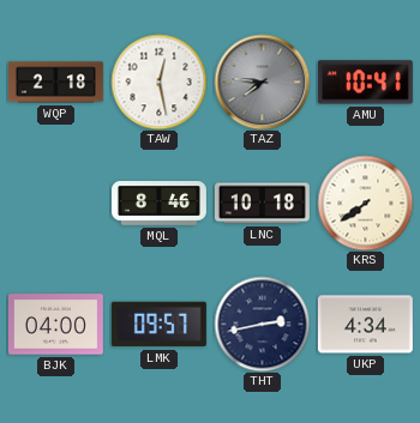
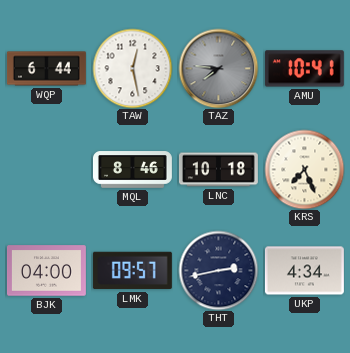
WQP: 2:18 -> 6:44 (46, 69)
KRS: 7:39 -> 7:26 (304, 169)
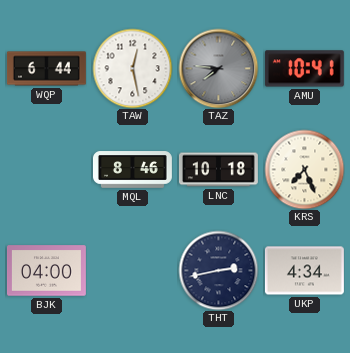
LMK: 09:57 -> none (132, 271)
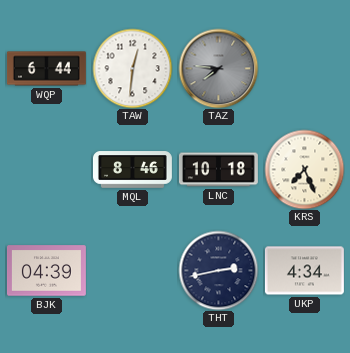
TAW: 12:28 -> 12:31 (132, 68)
AMU: 10:41 -> none (304, 69)
BJK: 04:00 -> 04:39 (46, 271)
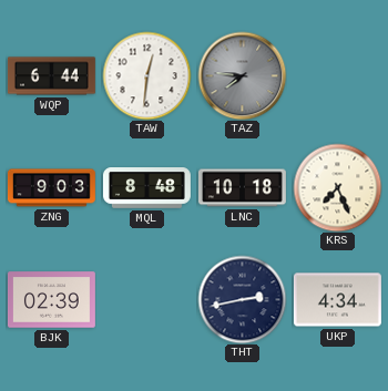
ZNG: none -> 9:03 (51, 188)
MQL: 8:46 -> 8:48 (146, 188)
BJK: 04:39 -> 02:39 (51, 300)
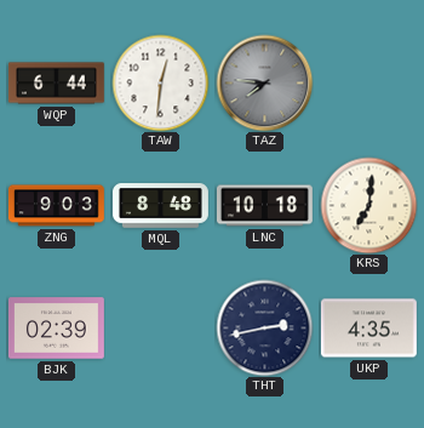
KRS: 7:26 -> 7:01 (368, 205)
UKP: 4:34 -> 4:35 (368, 329)
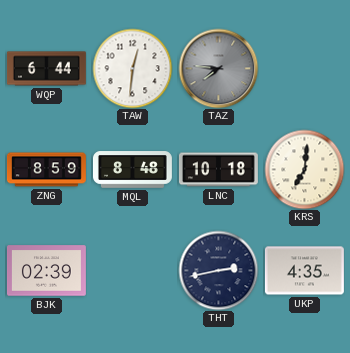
ZNG: 9:03 -> 8:59 (46, 170)
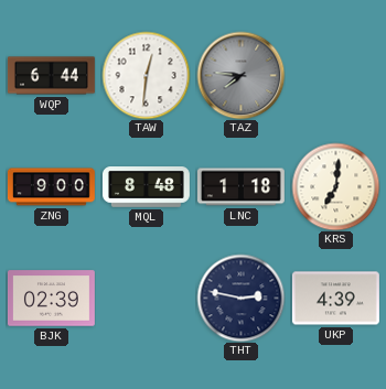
ZNG: 8:59 -> 9:00 (51, 187)
LNC: 10:18 -> 1:18 (240, 187)
THT: 2:43 -> 2:47 (240, 298)
UKP: 4:35 -> 4:39 (335, 299)
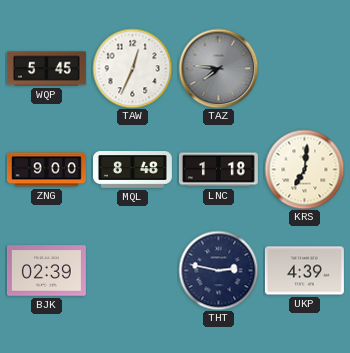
WQP: 6:44 -> 5:45 (46, 69)
TAW: 12:31 -> 12:34 (132, 68)
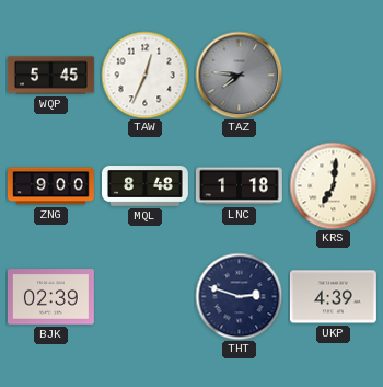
THT: 2:47 -> 2:48 (239, 296)
